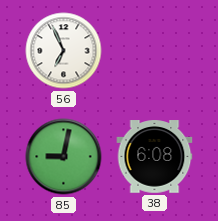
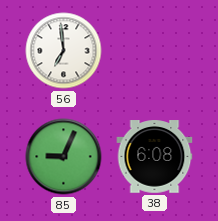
56: 6:56 -> 6:59 (64, 51)
85: 9:02 -> 9:04 (64, 157)
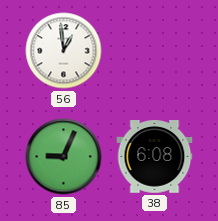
56: 6:59 -> 12:59 (64, 51)
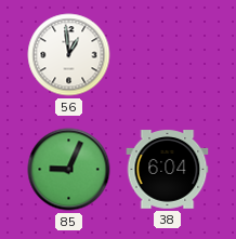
38: 6:08 -> 6:04 (168, 170)
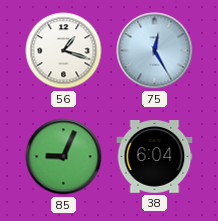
56: 12:59 -> 1:18 (64, 51)
75: none -> 12:25 (155, 51)
